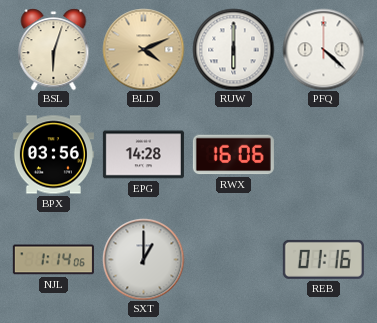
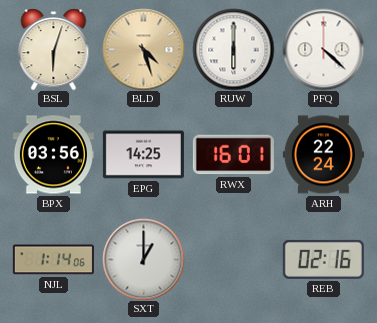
BLD: 4:11 -> 4:27 (143, 49)
EPG: 14:28 -> 14:25 (143, 155)
RWX: 16:06 -> 16:01 (233, 155)
ARH: none -> 22:24 (323, 155)
REB: 01:16 -> 02:16 (323, 259)
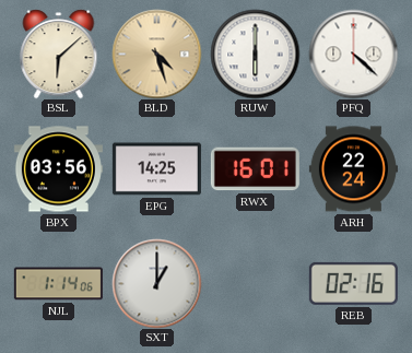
BSL: 6:03 -> 6:08 (59, 54)
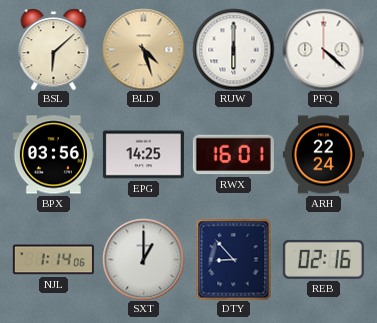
DTY: none -> 8:53 (234, 259)
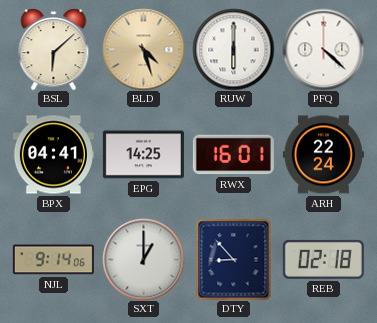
BPX: 03:56 -> 04:41 (53, 155)
NJL: 1:14 -> 9:14 (53, 260)
REB: 02:16 -> 02:18 (323, 259)
